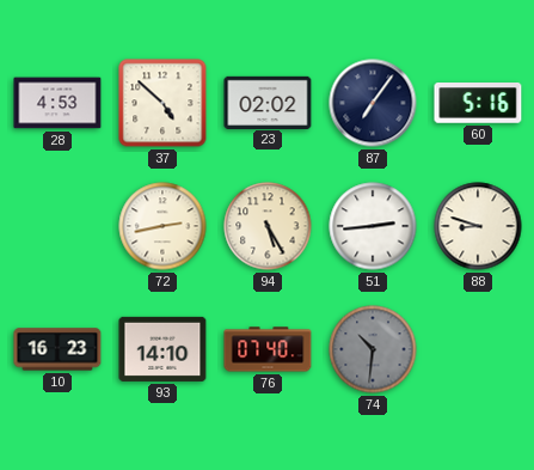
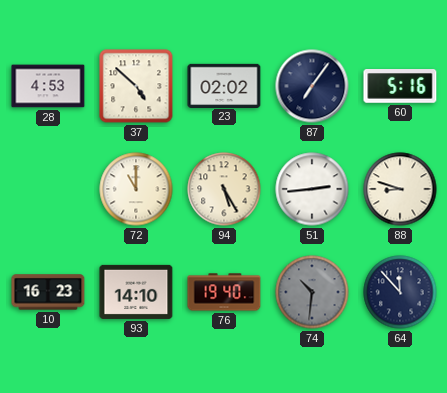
72: 2:43 -> 11:00 (136, 189)
76: 07:40 -> 19:40 (224, 292)
64: none -> 11:53 (400, 292)
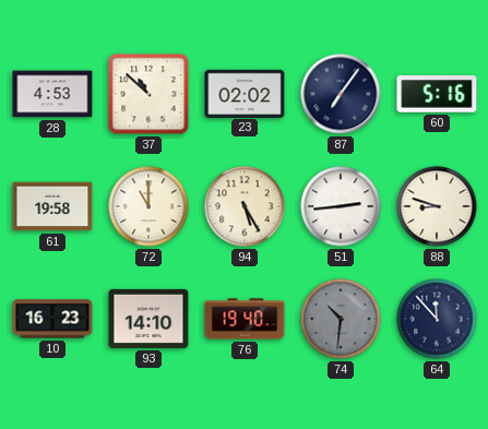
37: 4:52 -> 10:52 (148, 94)
61: none -> 19:58 (52, 206)
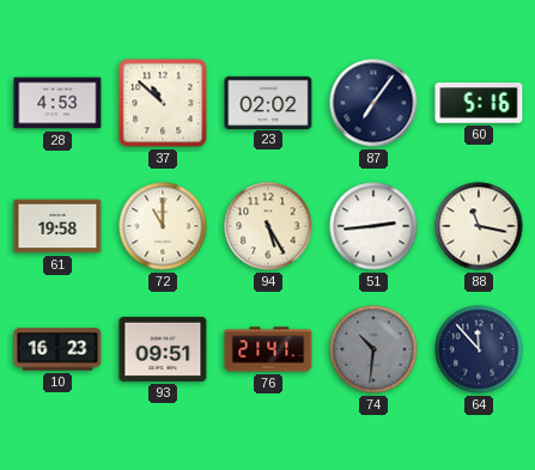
88: 8:48 -> 11:17 (479, 226)
93: 14:10 -> 09:51 (163, 349)
76: 19:40 -> 21:41 (268, 349)
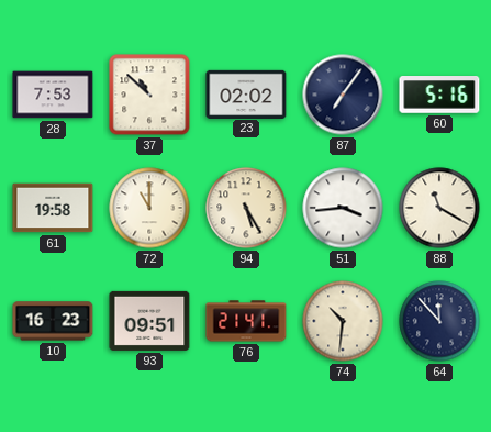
28: 4:53 -> 7:53 (53, 95)
51: 2:44 -> 3:44 (343, 208)
88: 11:17 -> 11:20 (439, 208)
74 dial: grey -> cream (343, 321)
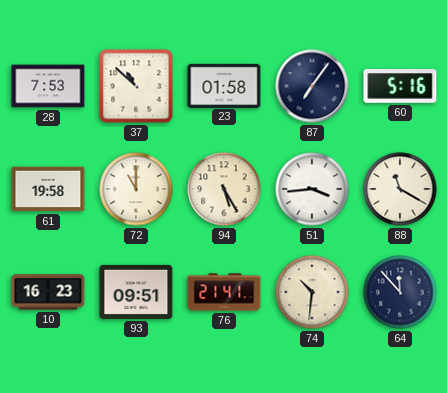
23: 02:02 -> 01:58 (224, 85)
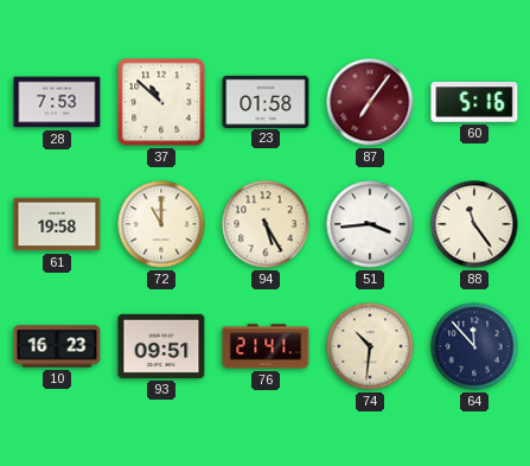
87 dial: navy -> burgundy (370, 102)
88: 11:20 -> 11:24 (474, 224)
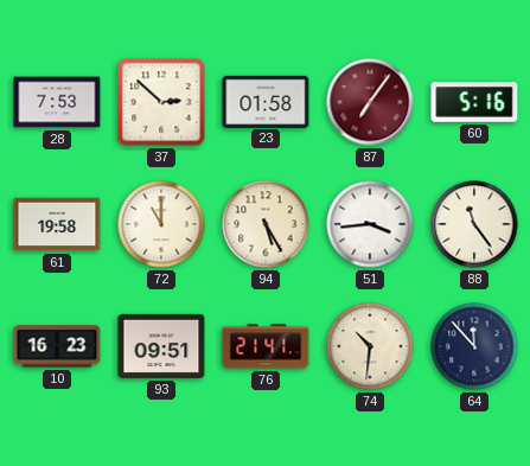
37: 10:52 -> 2:52 (161, 102)
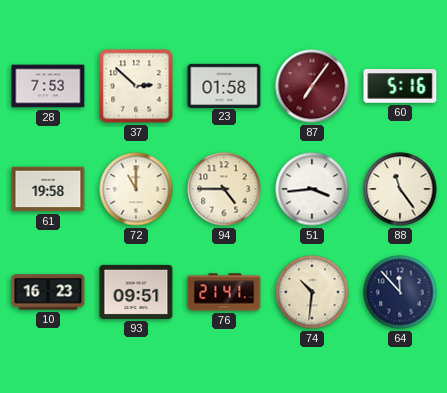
94: 5:25 -> 4:45 (224, 189)
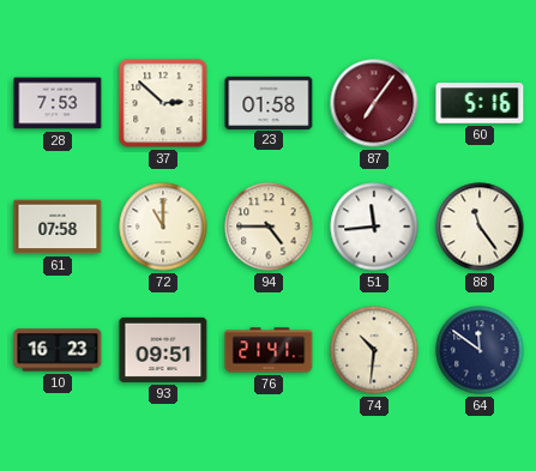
61: 19:58 -> 07:58 (58, 227)
51: 3:44 -> 11:44 (374, 227)
64: 11:53 -> 11:51 (480, 350)
